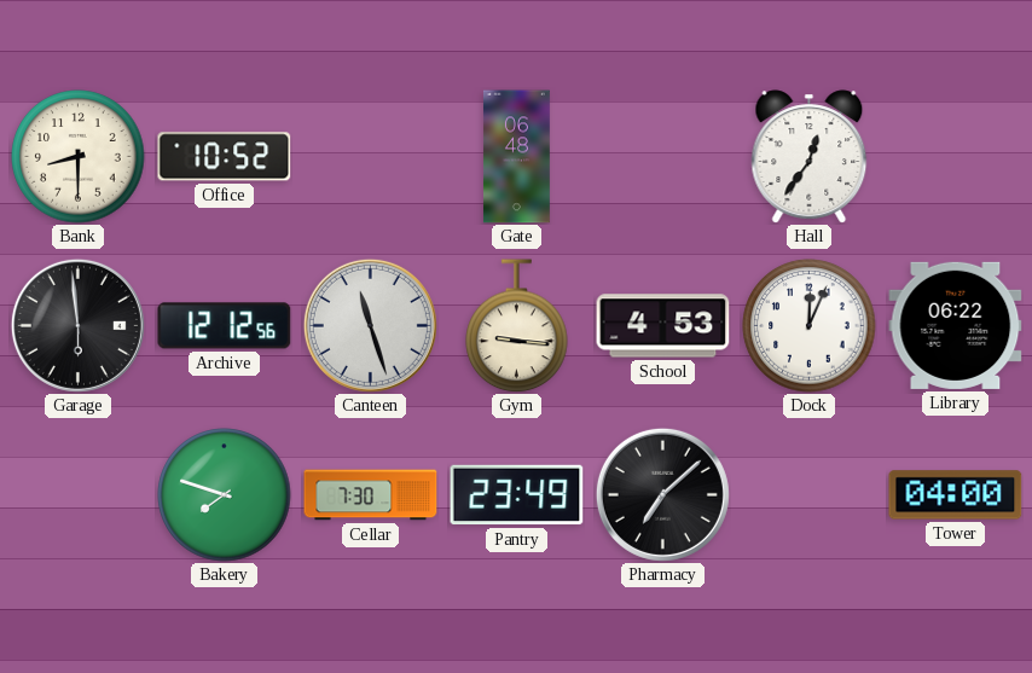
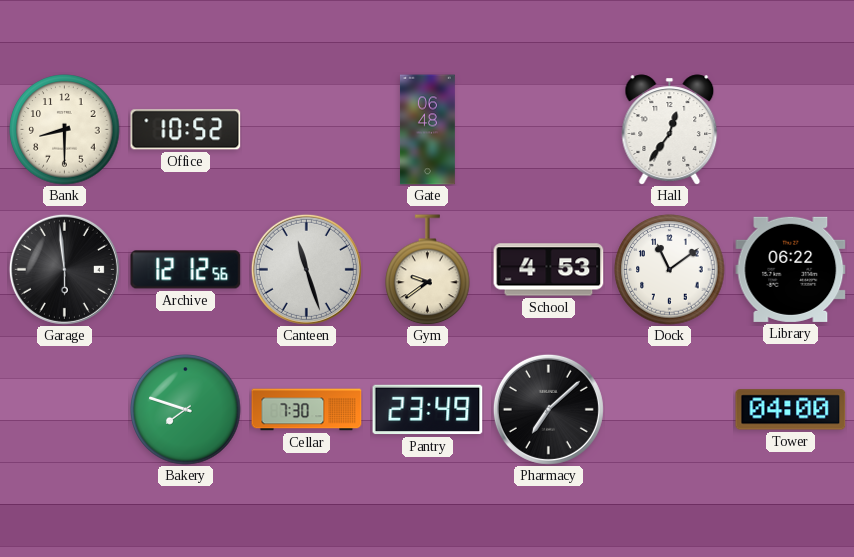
Gym: 9:16 -> 9:39 (428, 270)
Dock: 12:04 -> 11:09 (670, 270)
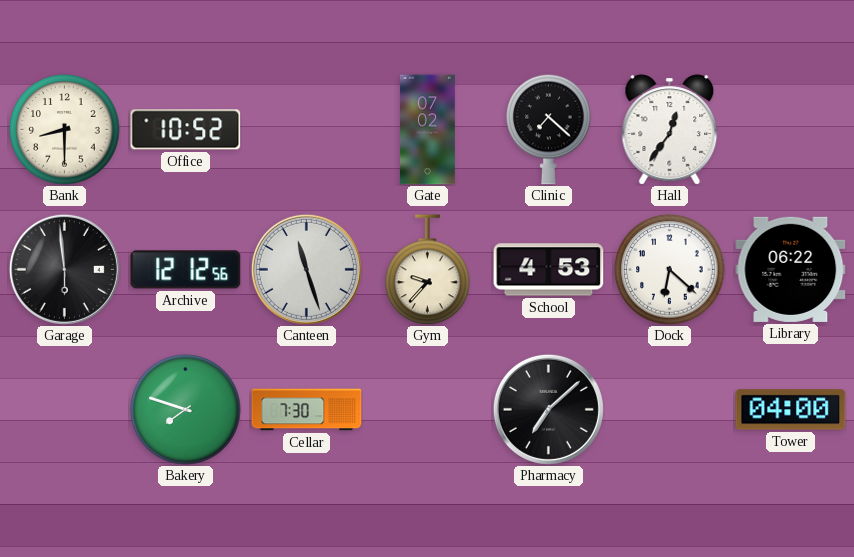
Gate: 06:48 -> 07:02 (428, 130)
Clinic: none -> 7:22 (549, 129)
Gym: 9:39 -> 9:37 (428, 270)
Dock: 11:09 -> 6:22 (670, 270)
Pantry: 23:49 -> none (428, 410)
